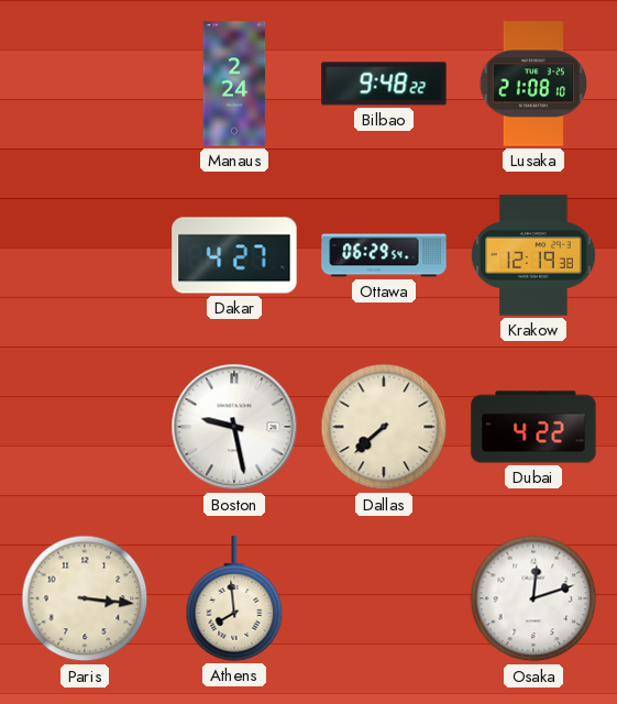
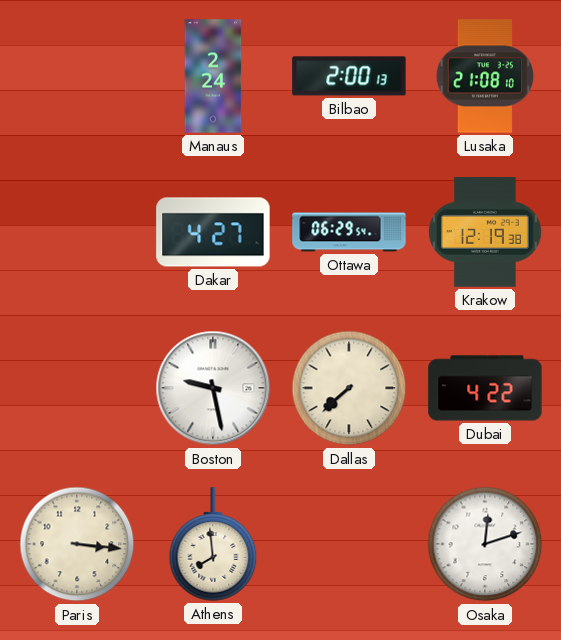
Bilbao: 9:48 -> 2:00 (349, 76)
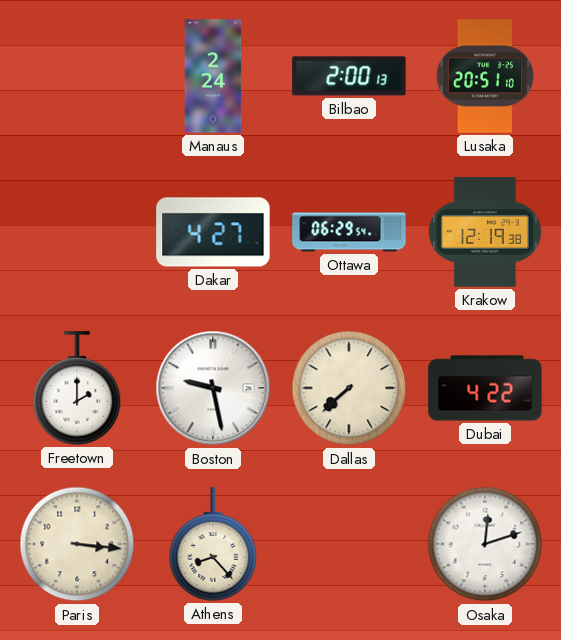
Lusaka: 21:08 -> 20:51 (484, 76)
Freetown: none -> 2:00 (77, 388)
Athens: 7:59 -> 8:23 (213, 544)
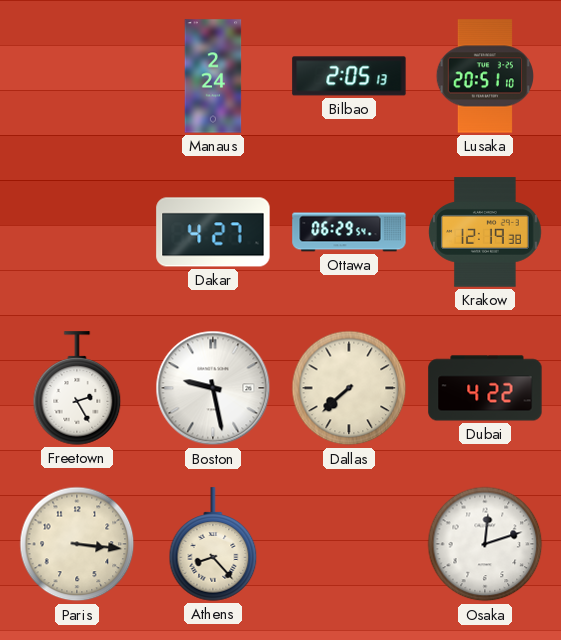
Bilbao: 2:00 -> 2:05 (349, 76)
Freetown: 2:00 -> 2:25 (77, 388)
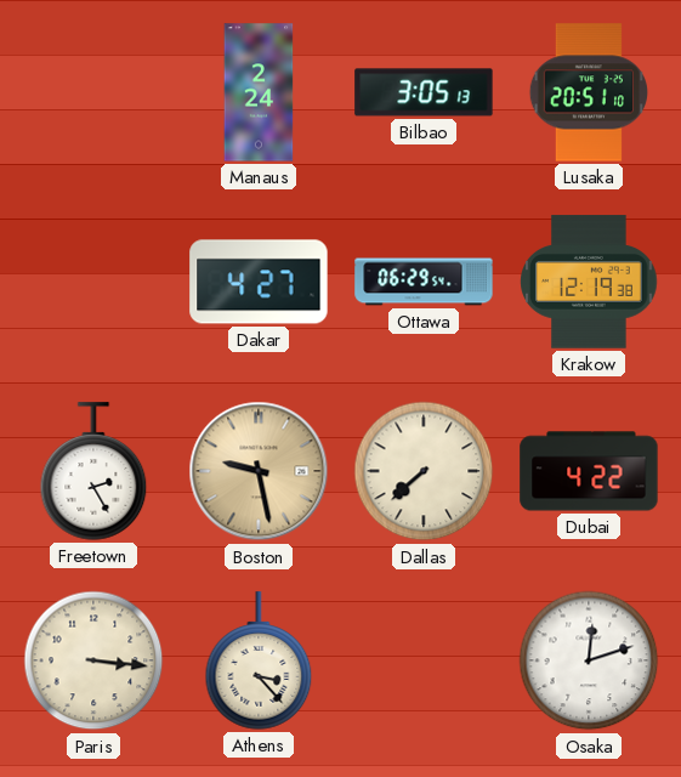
Bilbao: 2:05 -> 3:05 (424, 92)
Boston dial: white -> champagne (259, 471)
Athens: 8:23 -> 3:23 (259, 660)
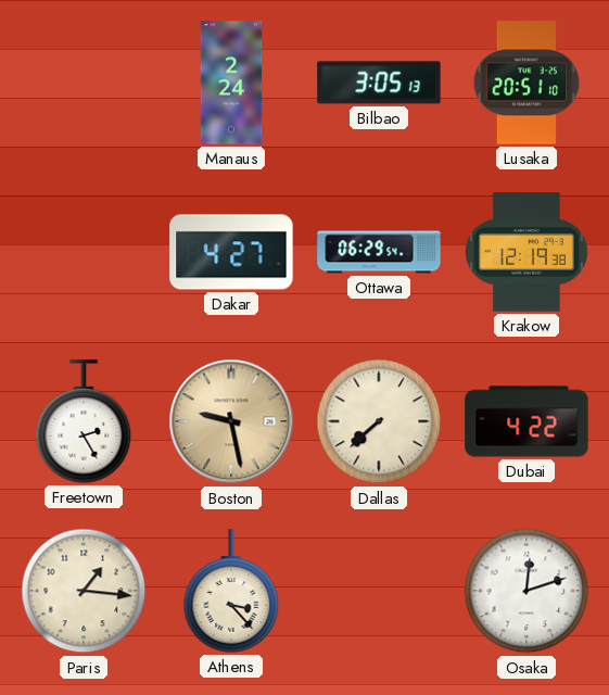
Paris: 3:16 -> 1:16 (84, 591)
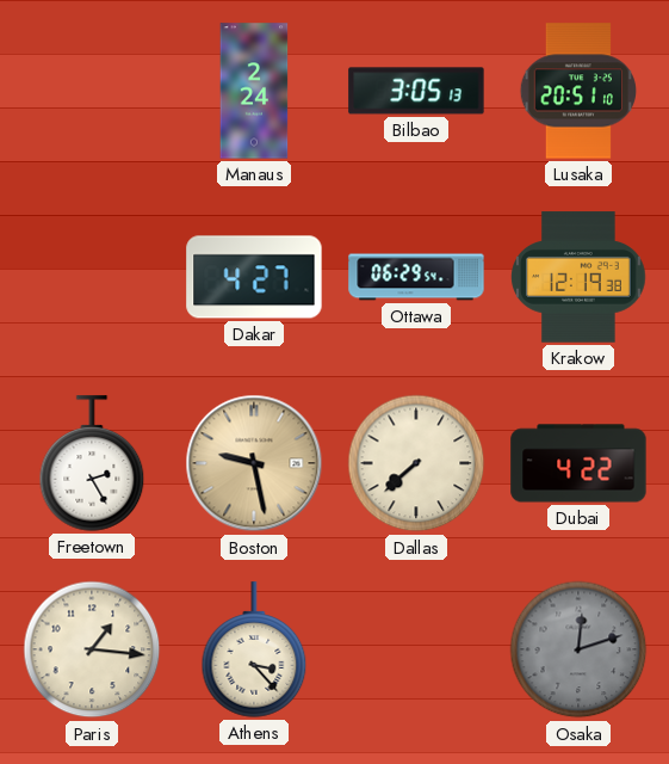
Osaka dial: white -> grey (578, 649)
